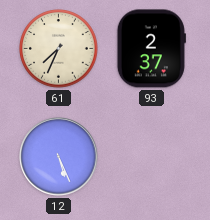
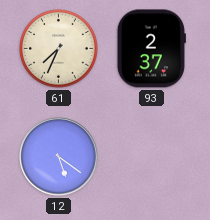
12: 5:26 -> 5:21 (59, 157)
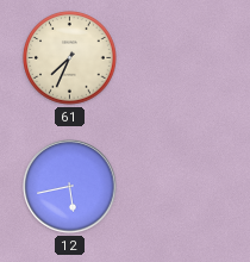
93: 2:37 -> none (151, 49)
12: 5:21 -> 5:43 (70, 187)
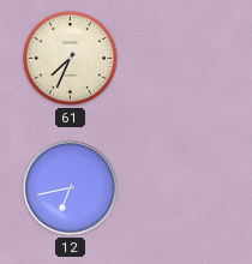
12: 5:43 -> 6:43 (71, 188)
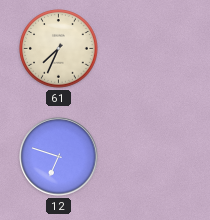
12: 6:43 -> 6:48 (59, 157)
